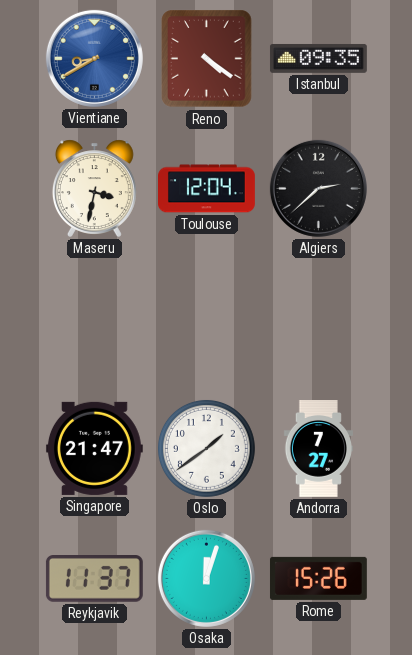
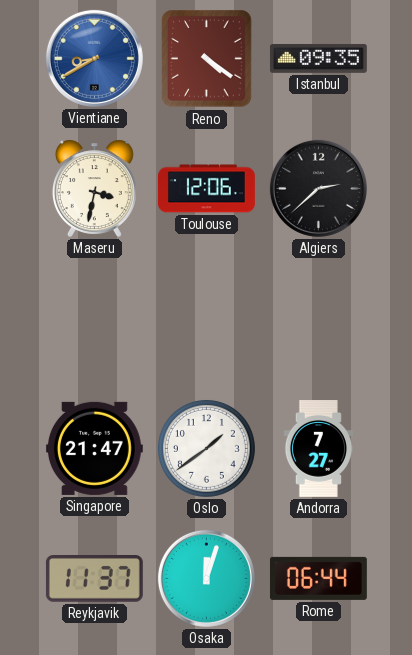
Toulouse: 12:04 -> 12:06 (207, 189)
Rome: 15:26 -> 06:44 (318, 578)
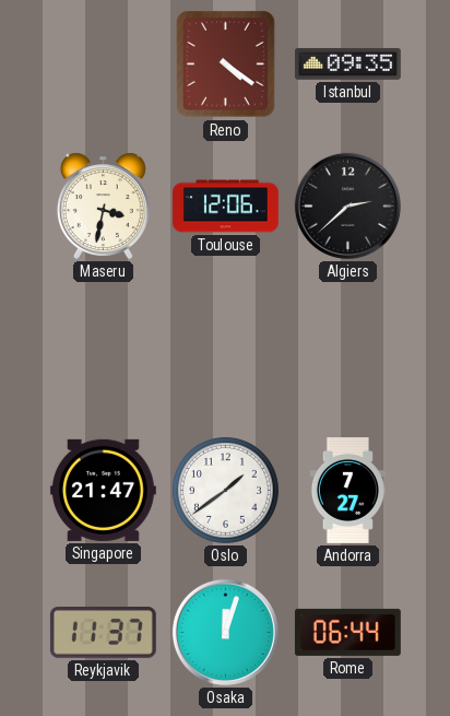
Vientiane: 8:40 -> none (94, 58)
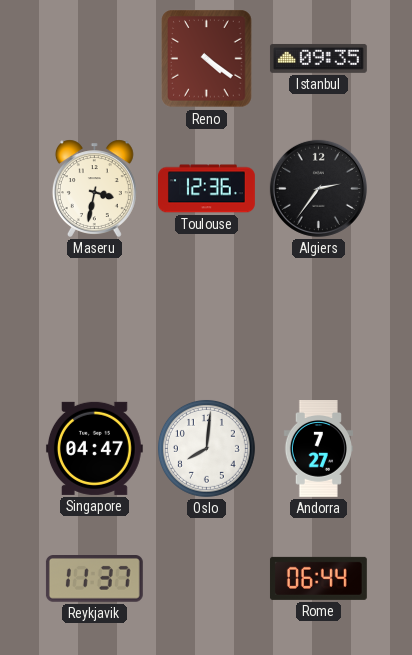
Toulouse: 12:06 -> 12:36 (207, 189)
Algiers: 2:38 -> 2:36 (318, 188)
Singapore: 21:47 -> 04:47 (94, 448)
Oslo: 1:39 -> 8:01 (206, 448)
Osaka: 12:03 -> none (225, 632)
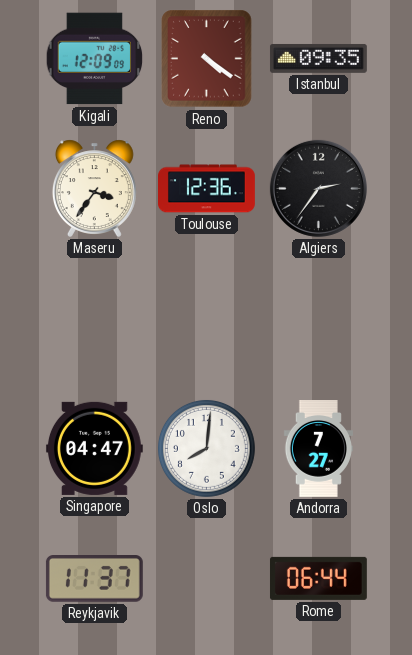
Kigali: none -> 12:09 (95, 59)
Maseru: 3:32 -> 3:36 (94, 188)
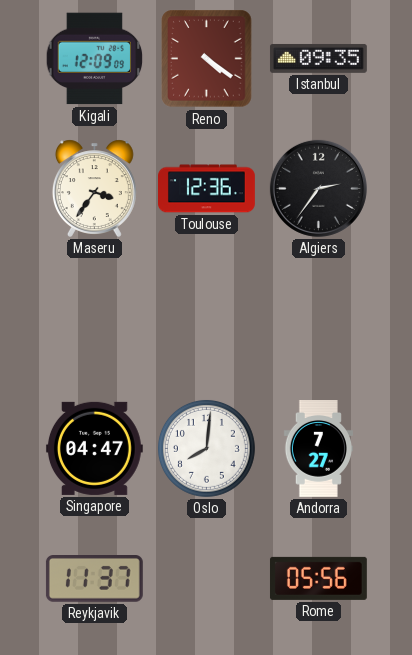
Rome: 06:44 -> 05:56 (318, 578)
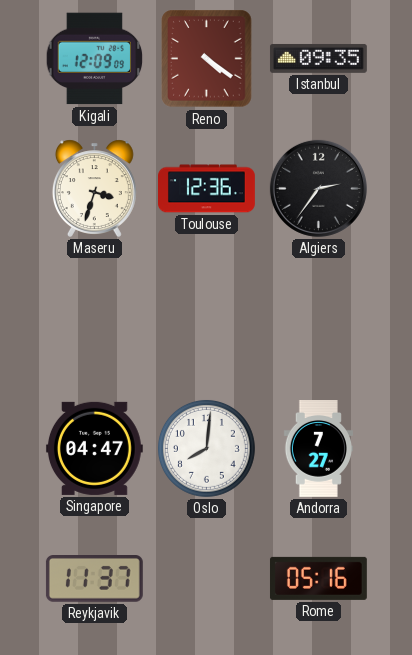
Maseru: 3:36 -> 3:33 (94, 188)
Rome: 05:56 -> 05:16 (318, 578)
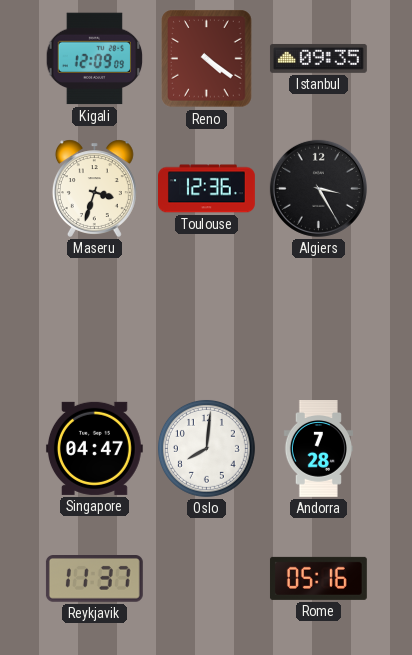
Algiers: 2:36 -> 3:25 (318, 188)
Andorra: 7:27 -> 7:28 (318, 449)
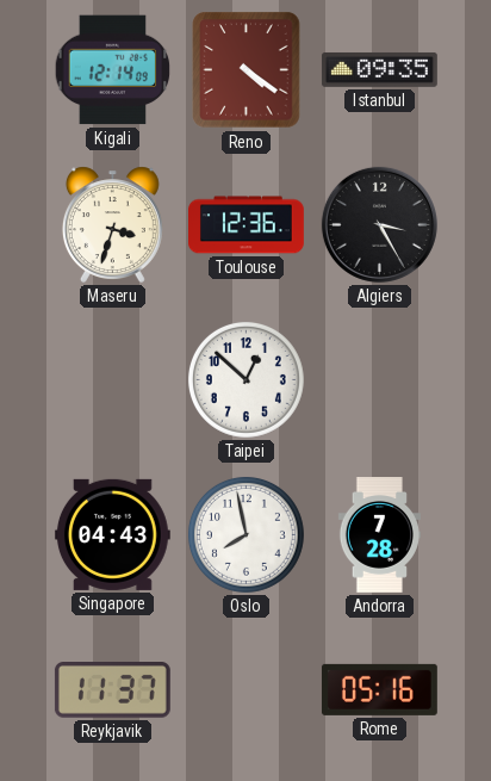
Kigali: 12:09 -> 12:14 (113, 70)
Taipei: none -> 12:52 (245, 379)
Singapore: 04:47 -> 04:43 (112, 534)
Oslo: 8:01 -> 7:58 (245, 534)
